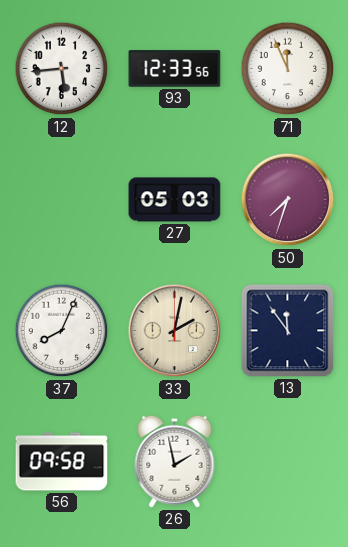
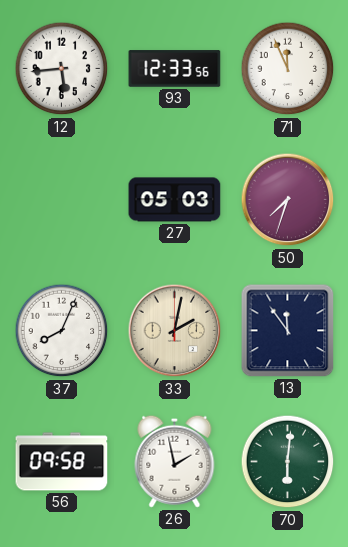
70: none -> 6:01 (288, 462)
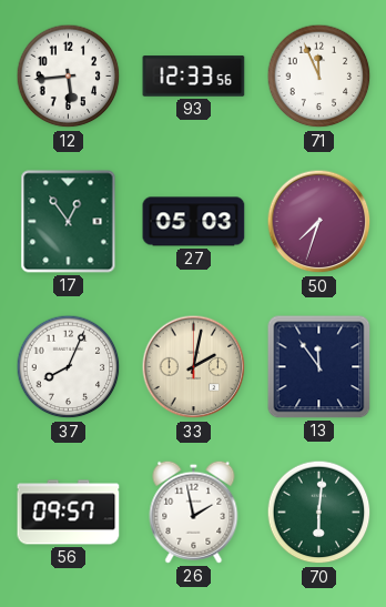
17: none -> 12:54 (69, 222)
56: 09:58 -> 09:57 (69, 513)
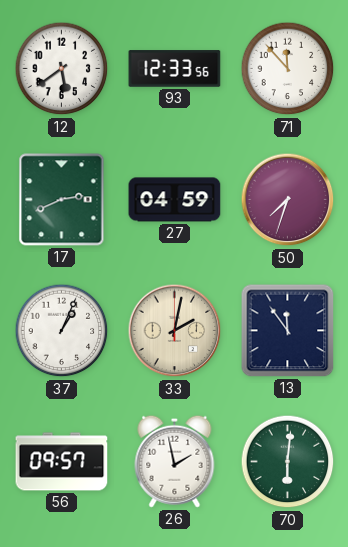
12: 5:44 -> 5:39 (62, 69)
71: 11:56 -> 11:53 (288, 69)
17: 12:54 -> 2:41 (62, 200)
27: 05:03 -> 04:59 (175, 200)
37: 8:04 -> 1:04 (62, 331)
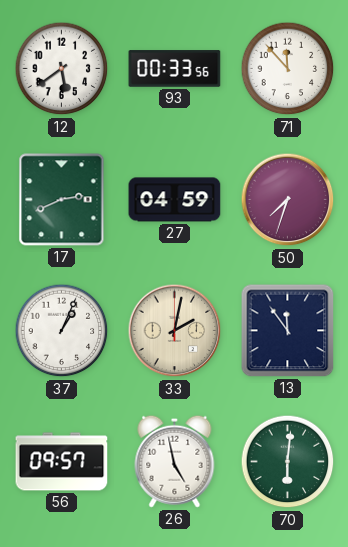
93: 12:33 -> 00:33 (175, 69)
26: 1:58 -> 4:58 (175, 461)
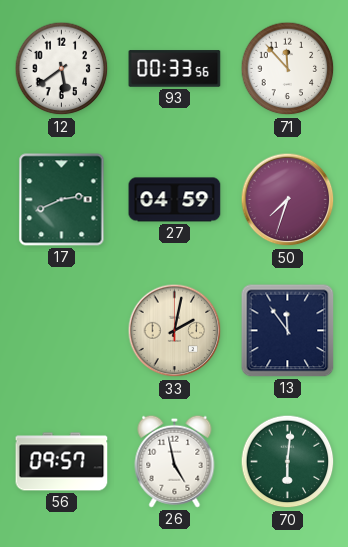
37: 1:04 -> none (62, 331)
